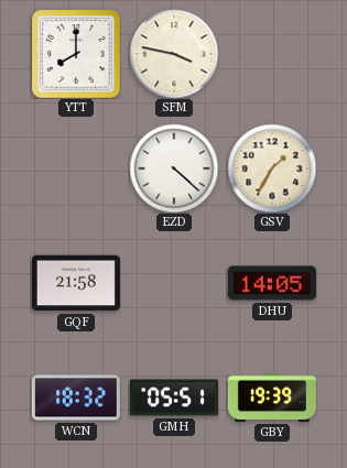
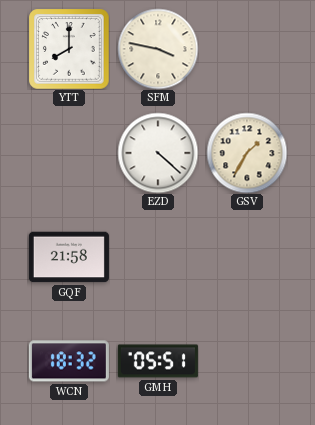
DHU: 14:05 -> none (272, 283)
GBY: 19:39 -> none (272, 398)
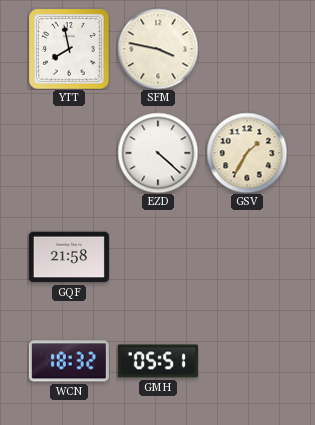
YTT: 8:00 -> 7:58 (69, 49)
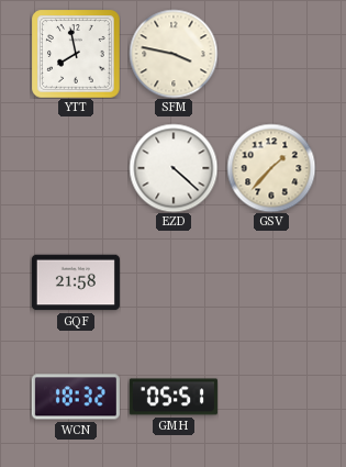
GSV: 1:35 -> 1:37 (271, 168)
